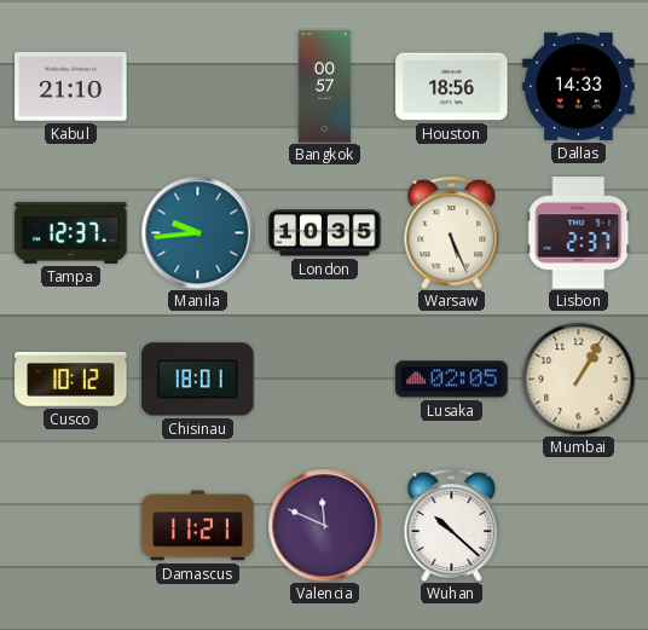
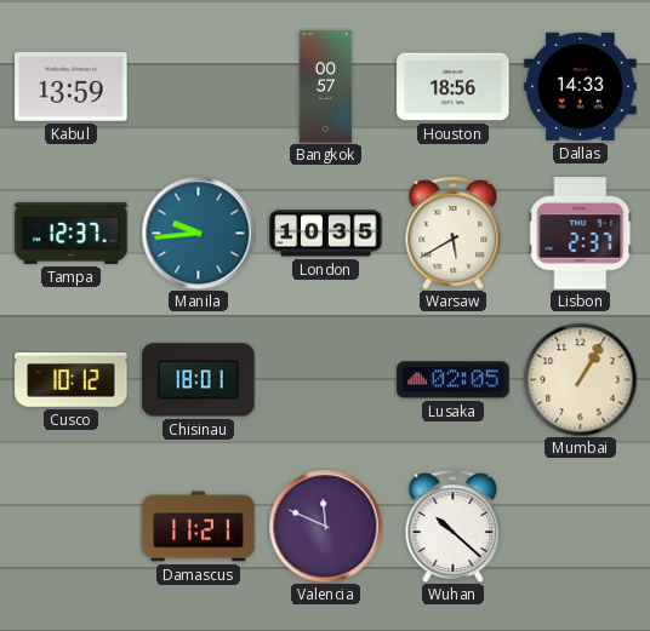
Kabul: 21:10 -> 13:59 (72, 87)
Warsaw: 5:26 -> 5:40 (454, 233)
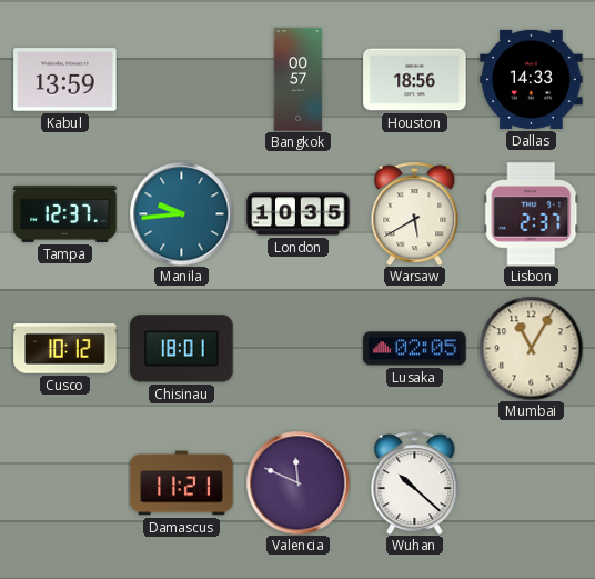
Mumbai: 1:05 -> 11:05 (531, 348)
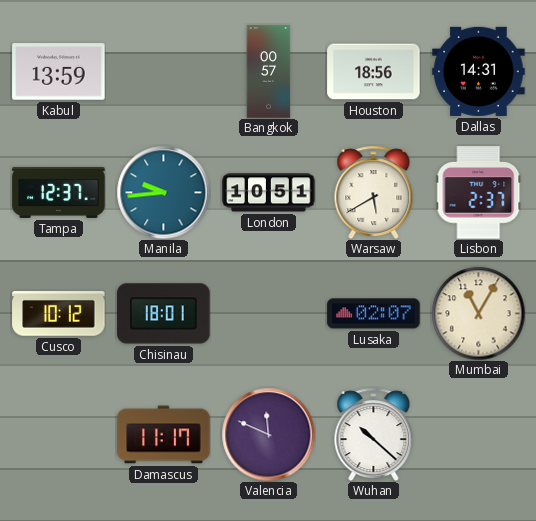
Dallas: 14:33 -> 14:31 (479, 71)
London: 10:35 -> 10:51 (269, 193)
Lusaka: 02:05 -> 02:07 (374, 314)
Damascus: 11:21 -> 11:17 (164, 435)
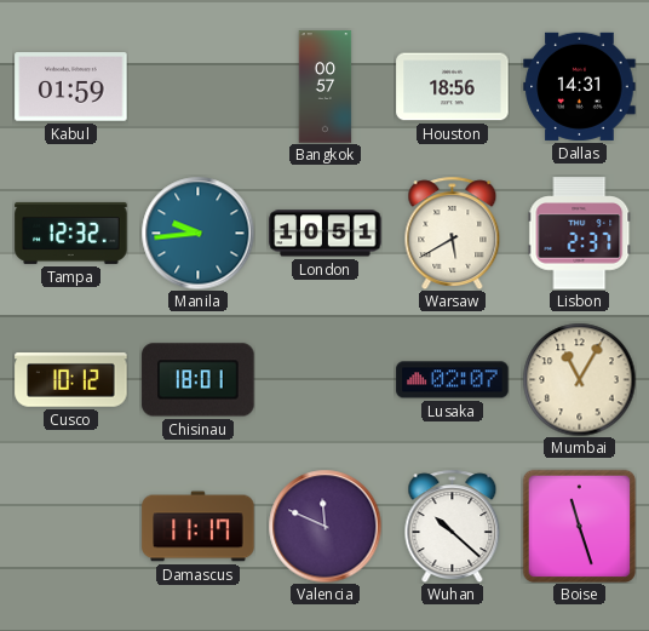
Kabul: 13:59 -> 01:59 (71, 87)
Tampa: 12:37 -> 12:32 (71, 233)
Boise: none -> 11:27 (579, 526)
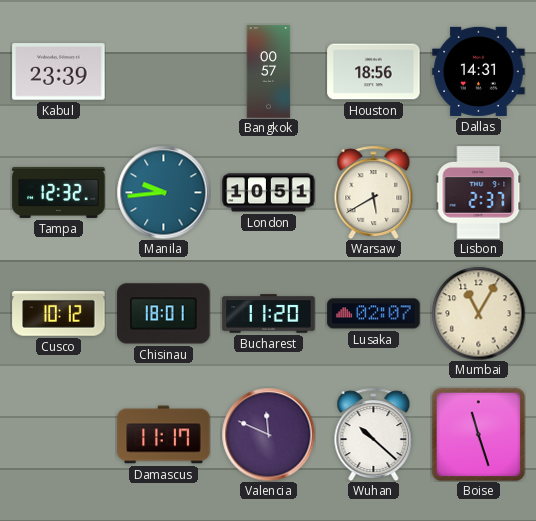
Kabul: 01:59 -> 23:39 (59, 72)
Bucharest: none -> 11:20 (269, 314)
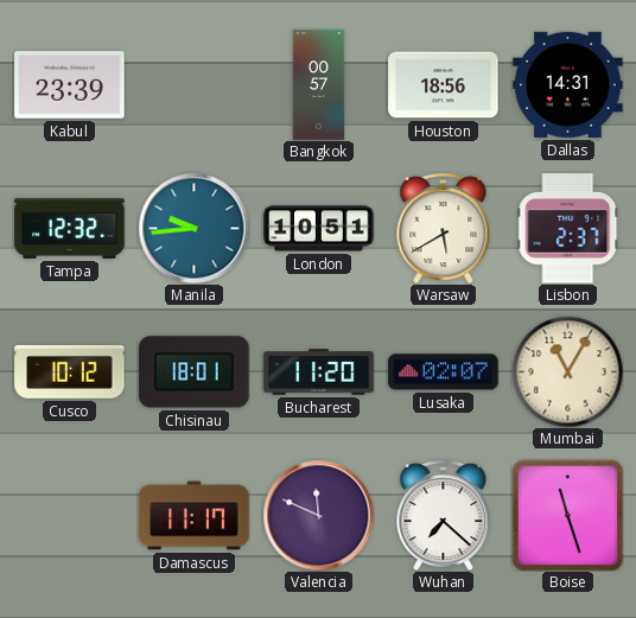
Wuhan: 10:22 -> 7:22 (444, 515)
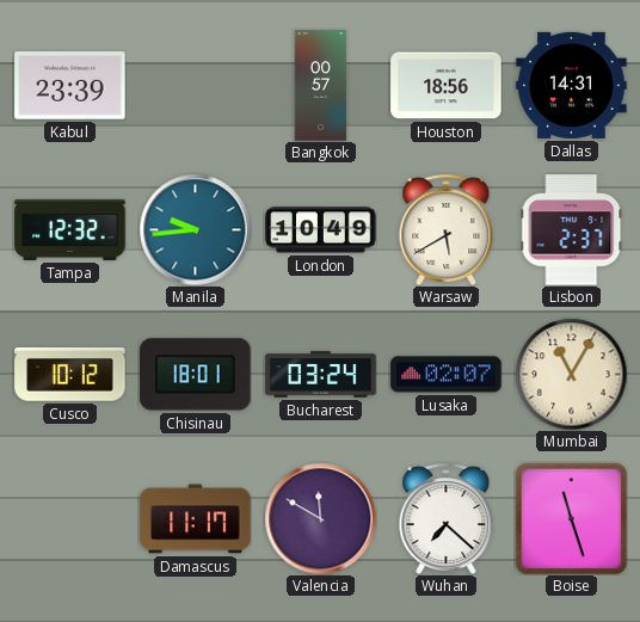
London: 10:51 -> 10:49 (321, 230)
Bucharest: 11:20 -> 03:24 (321, 375)
Valencia: 11:49 -> 11:50 (320, 518)
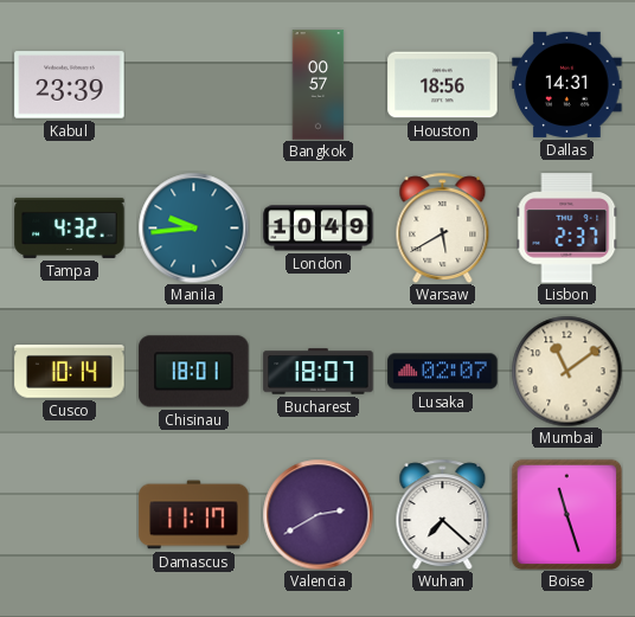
Tampa: 12:32 -> 4:32 (70, 227)
Cusco: 10:12 -> 10:14 (70, 372)
Bucharest: 03:24 -> 18:07 (319, 372)
Mumbai: 11:05 -> 11:09 (566, 371)
Valencia: 11:50 -> 2:40 (317, 514)
